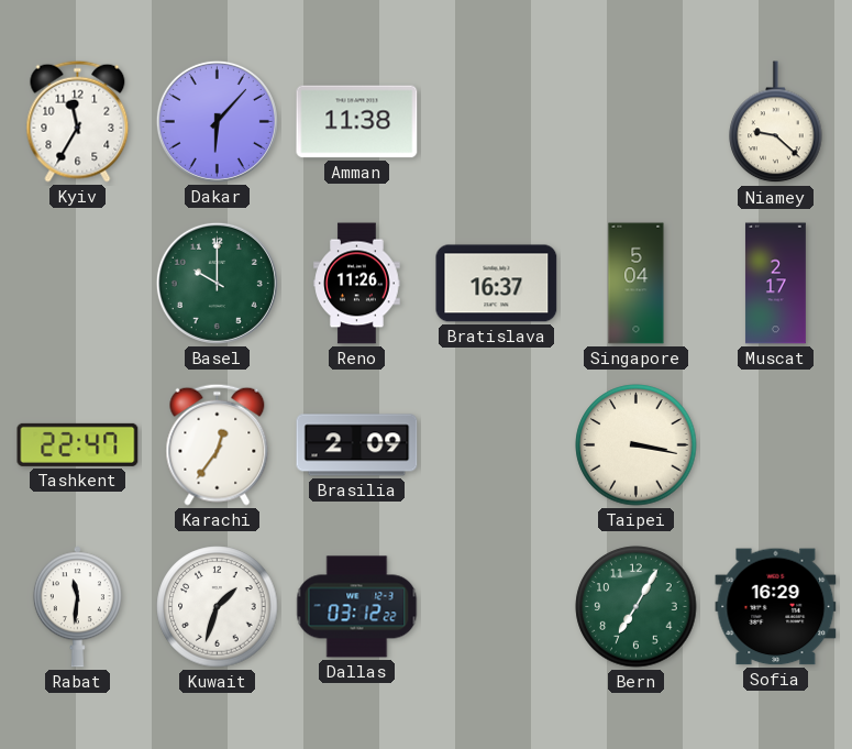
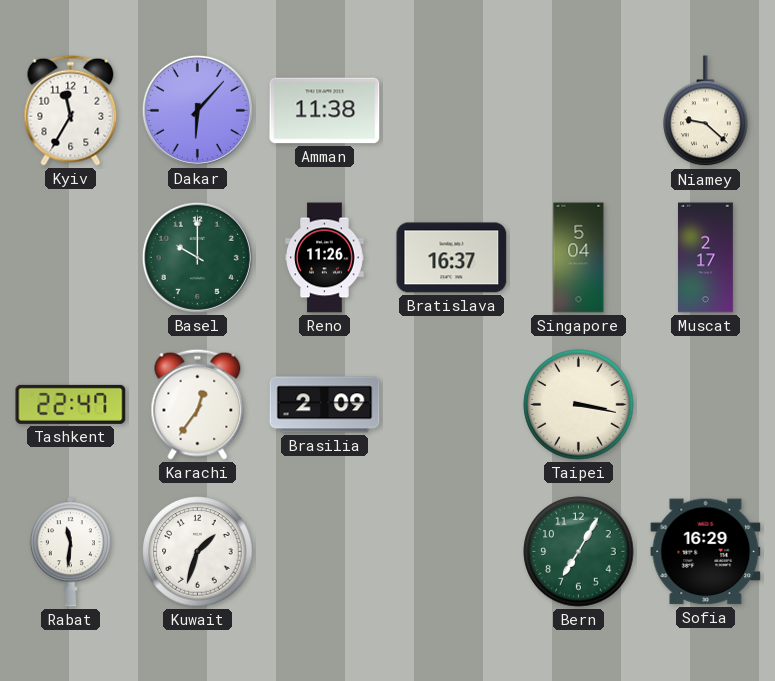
Dallas: 03:12 -> none (357, 607)
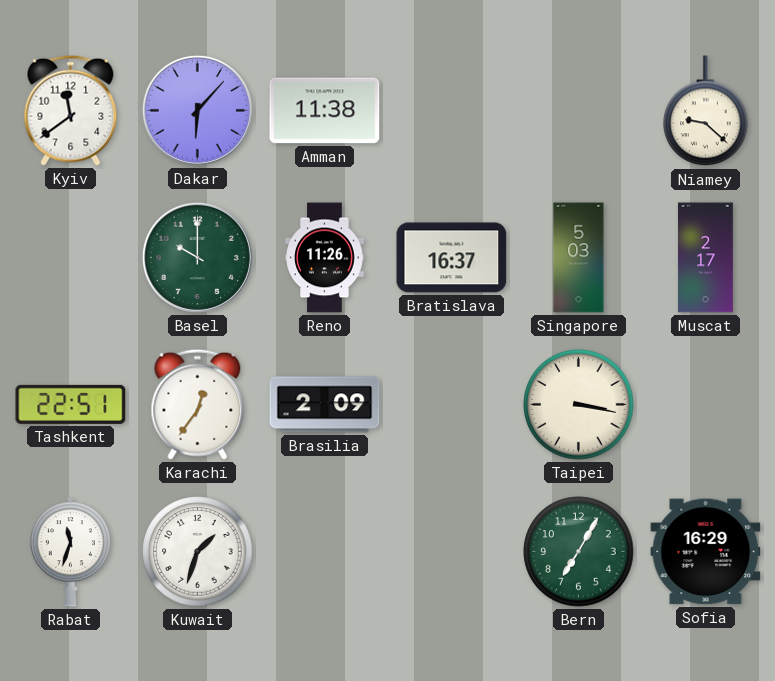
Kyiv: 11:35 -> 11:39 (71, 110)
Singapore: 5:04 -> 5:03 (579, 258)
Tashkent: 22:47 -> 22:51 (71, 404)
Rabat: 11:31 -> 11:33 (70, 552)
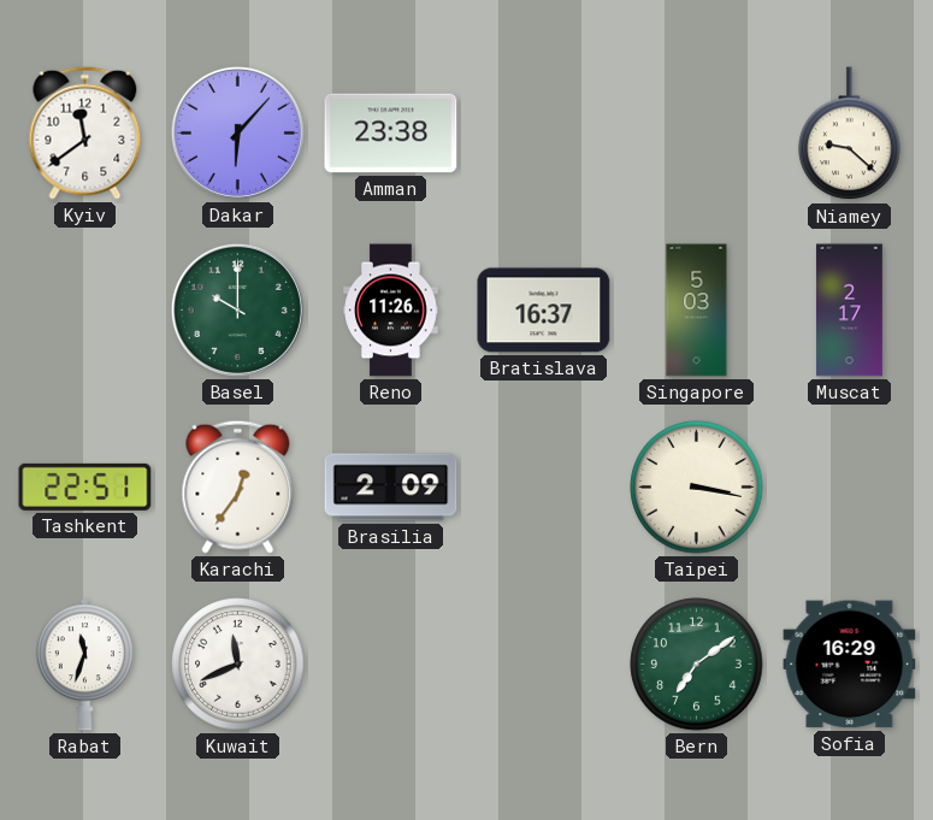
Amman: 11:38 -> 23:38 (391, 134)
Kuwait: 1:33 -> 11:41 (238, 665)
Bern: 7:05 -> 7:09 (697, 665)
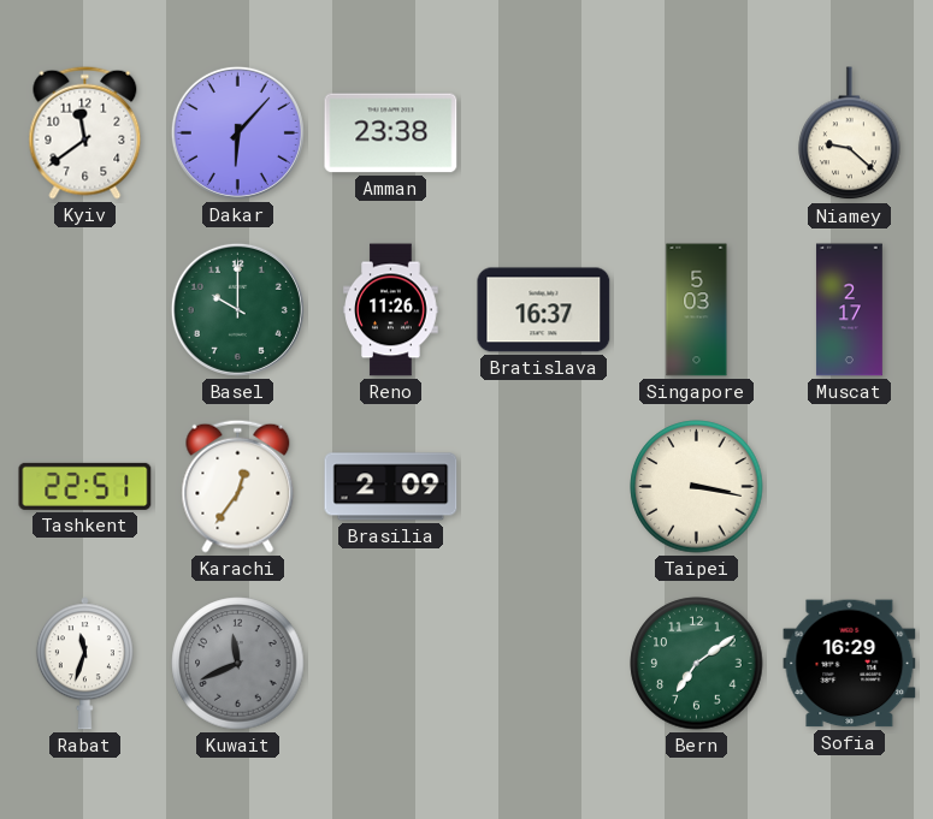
Kuwait dial: white -> grey (238, 664)
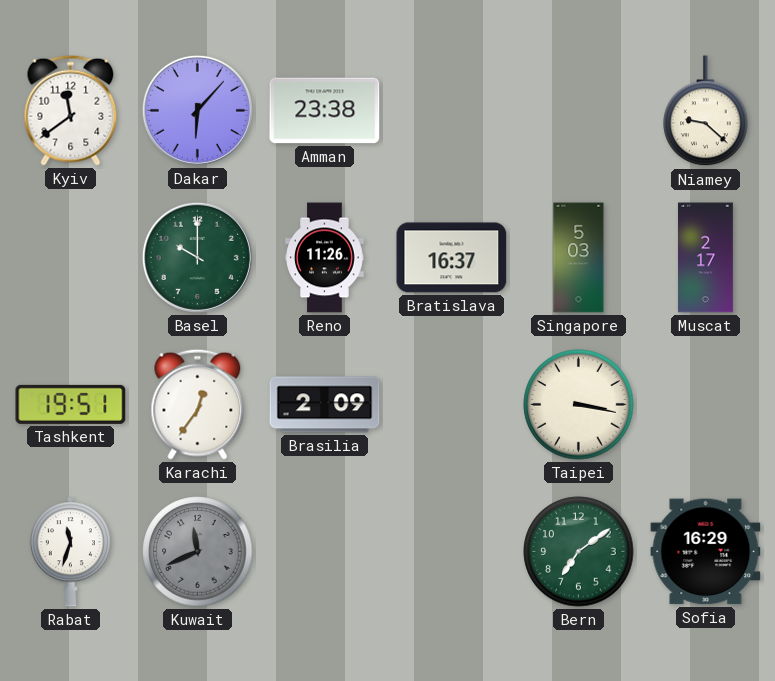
Tashkent: 22:51 -> 19:51 (71, 404)
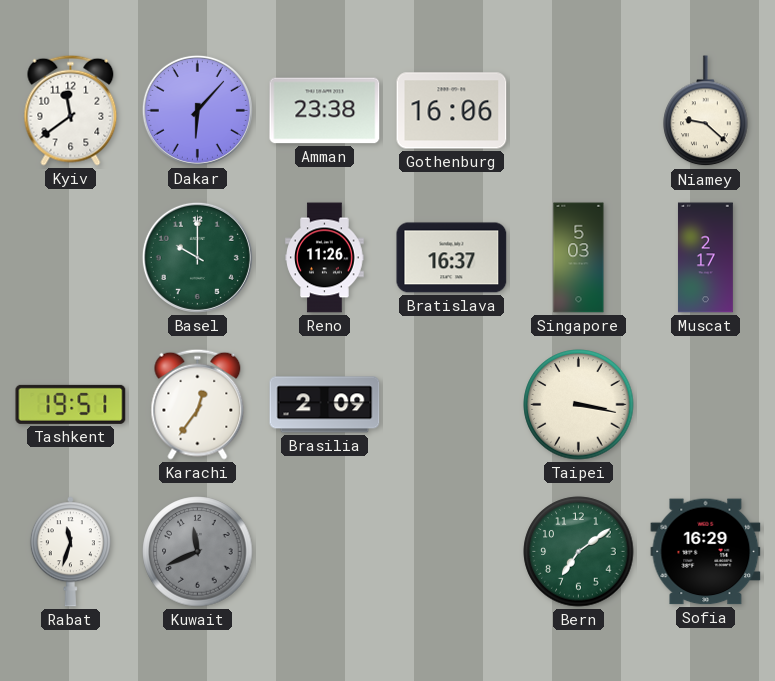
Gothenburg: none -> 16:06 (452, 111)
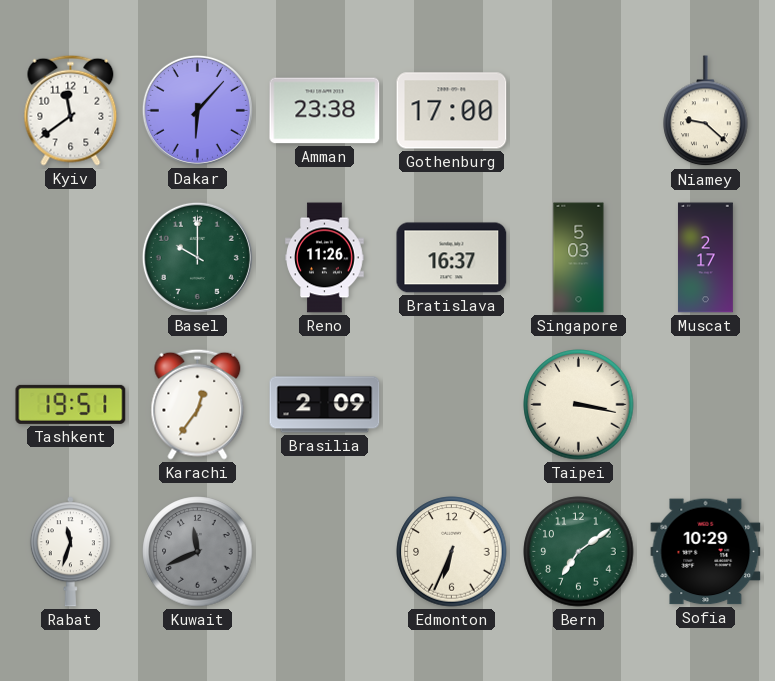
Gothenburg: 16:06 -> 17:00 (452, 111)
Edmonton: none -> 6:34 (452, 552)
Sofia: 16:29 -> 10:29 (706, 552)
